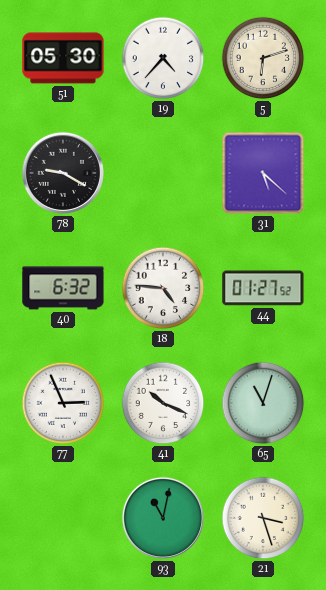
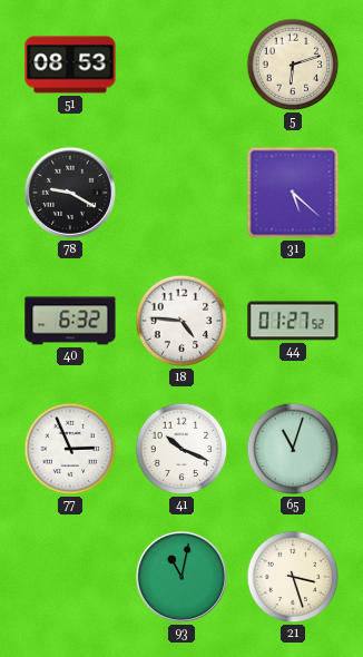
51: 05:30 -> 08:53 (70, 65)
19: 4:37 -> none (163, 58)
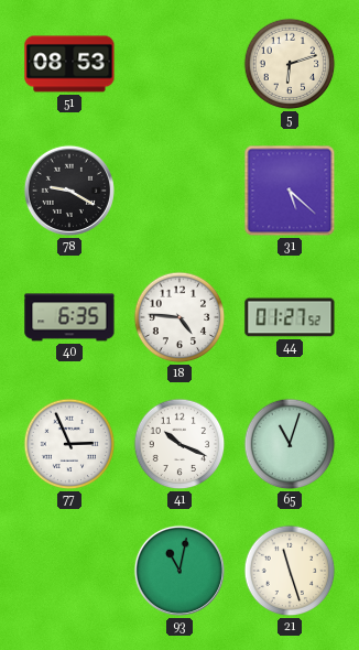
40: 6:32 -> 6:35 (69, 317)
21: 3:27 -> 11:27 (290, 571)
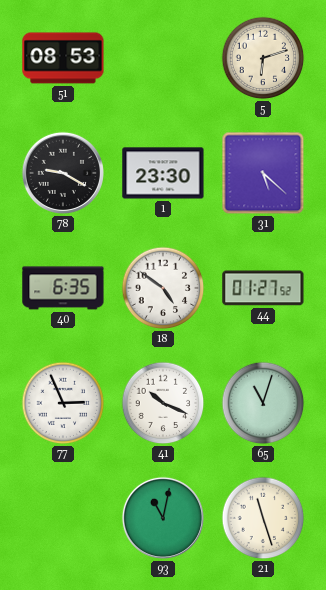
1: none -> 23:30 (163, 173)
18: 4:46 -> 4:51 (163, 288)
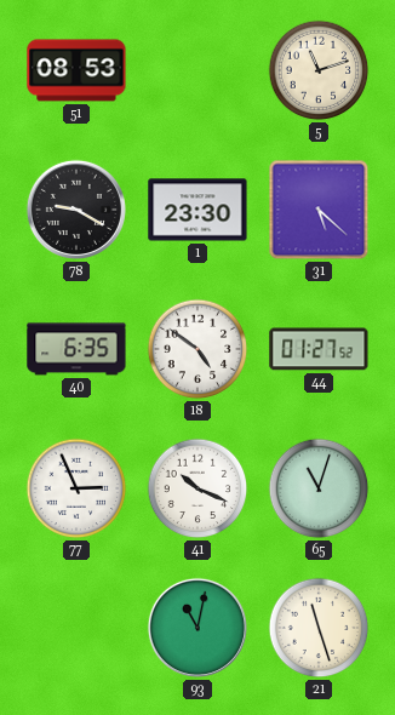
5: 6:12 -> 11:12 (319, 70)
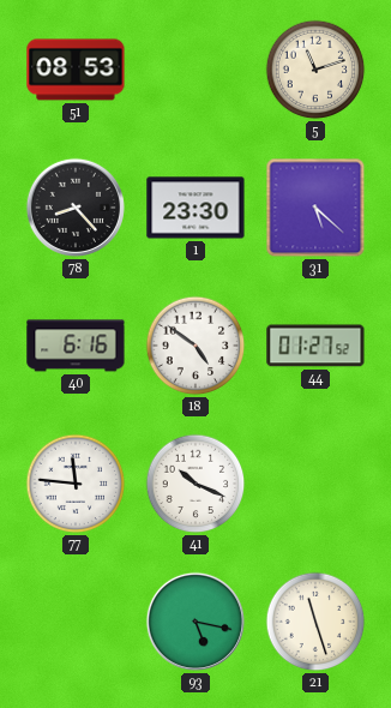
78: 9:20 -> 8:23 (76, 208)
40: 6:35 -> 6:16 (76, 346)
77: 2:56 -> 11:46 (76, 484)
65: 11:03 -> none (319, 488)
93: 11:02 -> 5:17 (195, 622)
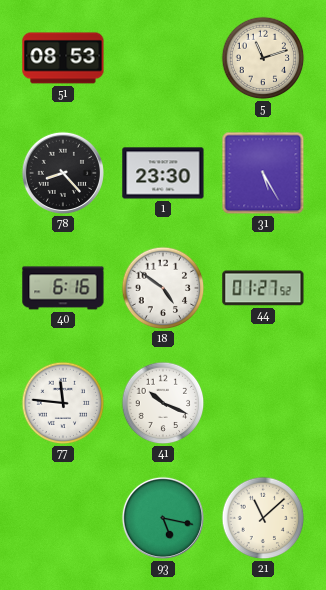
31: 5:22 -> 5:25 (263, 173)
21: 11:27 -> 11:08 (263, 518)
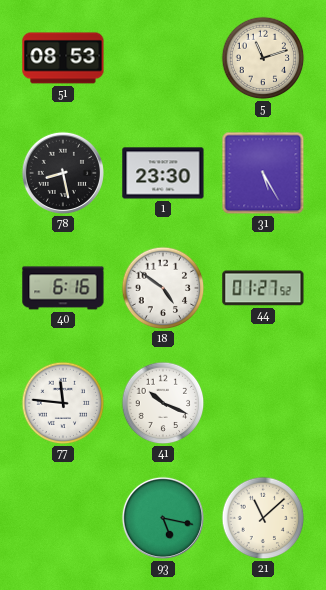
78: 8:23 -> 8:28 (63, 173)
